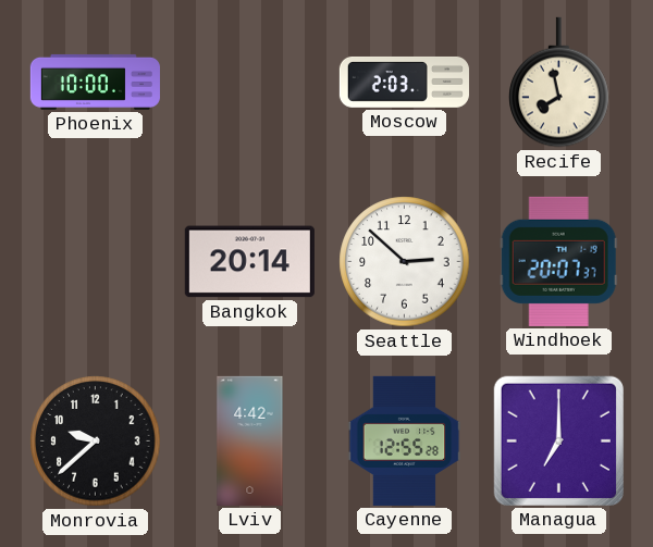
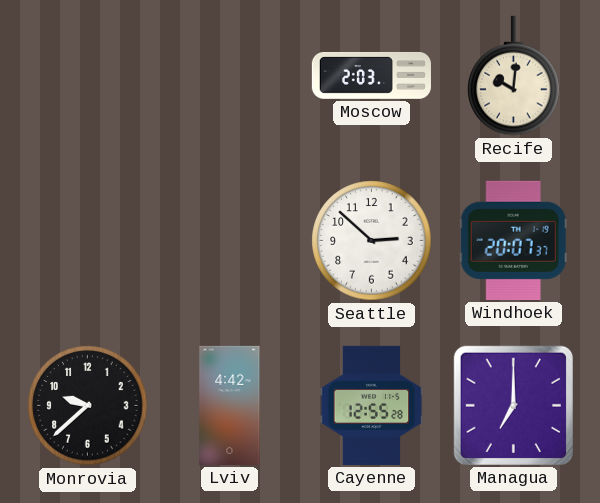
Phoenix: 10:00 -> none (95, 82)
Recife: 7:58 -> 10:01 (514, 76)
Bangkok: 20:14 -> none (249, 262)
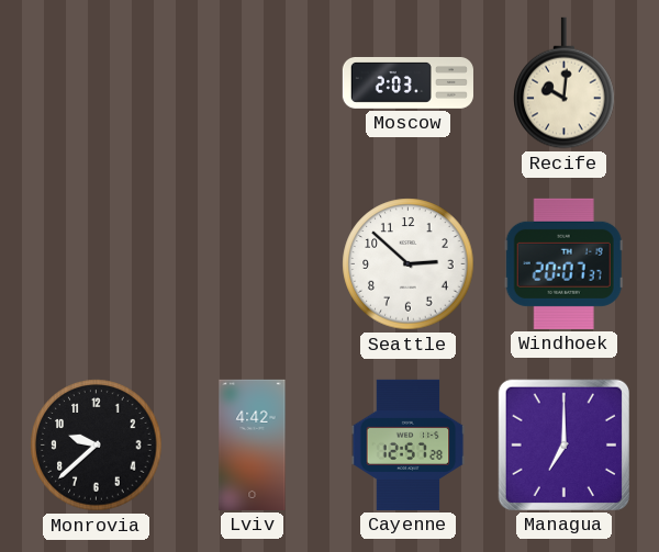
Cayenne: 12:55 -> 12:57 (409, 444)
